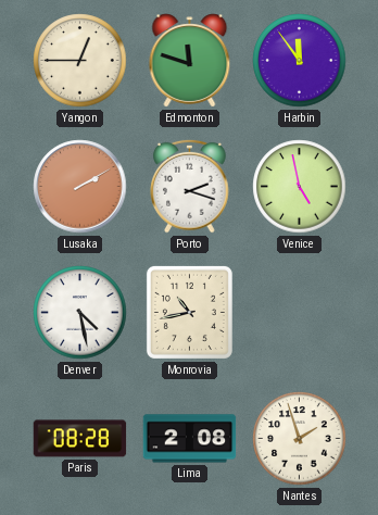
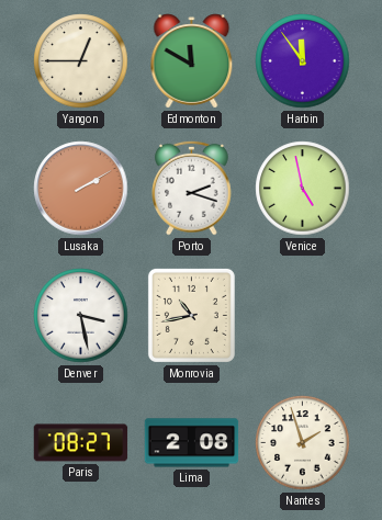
Edmonton: 11:48 -> 11:50 (192, 61)
Denver: 4:28 -> 3:28 (81, 316)
Paris: 08:28 -> 08:27 (81, 443)
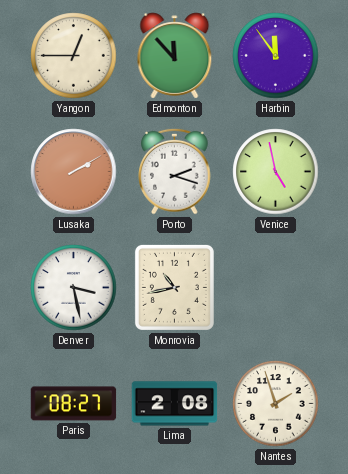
Edmonton: 11:50 -> 11:53 (175, 56)
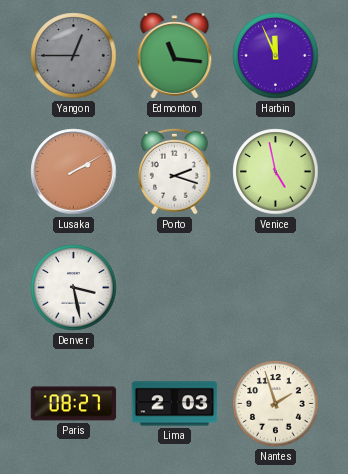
Yangon dial: cream -> grey (74, 56)
Edmonton: 11:53 -> 11:16 (175, 56)
Harbin: 11:54 -> 11:56 (276, 56)
Monrovia: 10:43 -> none (174, 287)
Lima: 2:08 -> 2:03 (175, 404)
